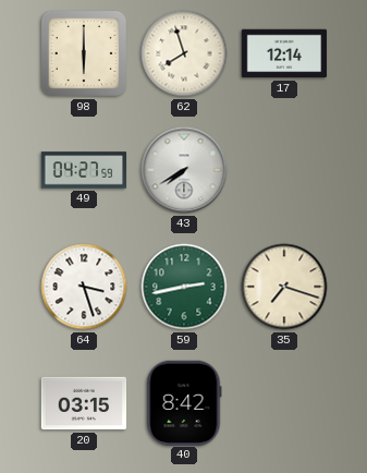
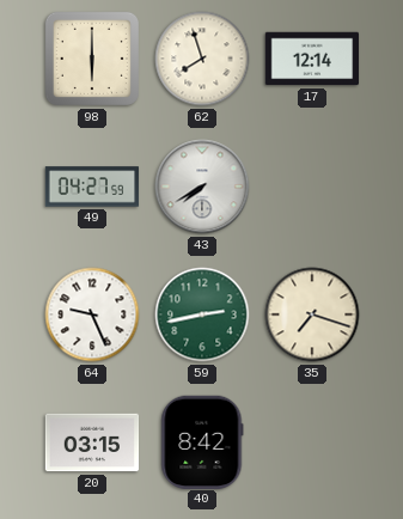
64: 3:27 -> 9:26 (92, 315)
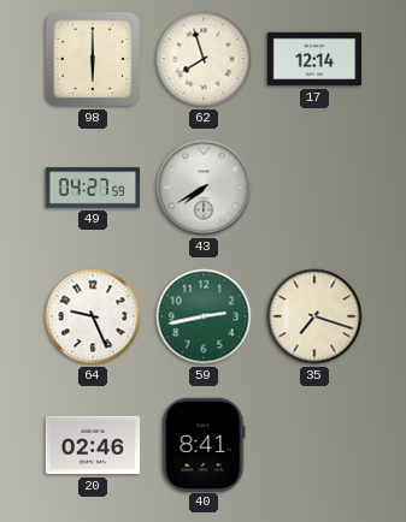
20: 03:15 -> 02:46 (93, 445)
40: 8:42 -> 8:41 (204, 444)
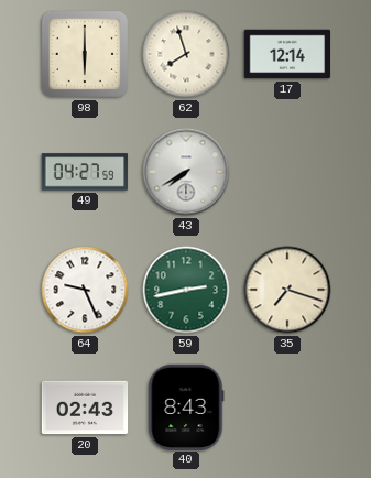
20: 02:46 -> 02:43 (85, 408)
40: 8:41 -> 8:43 (186, 406)
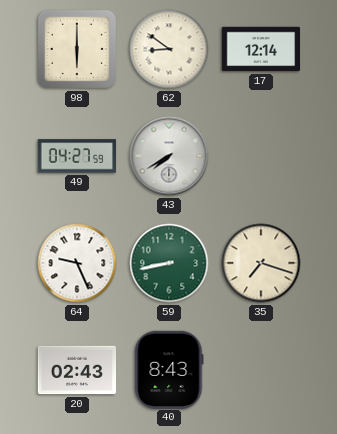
62: 7:57 -> 8:51 (169, 49)
59: 2:43 -> 8:43 (169, 263)
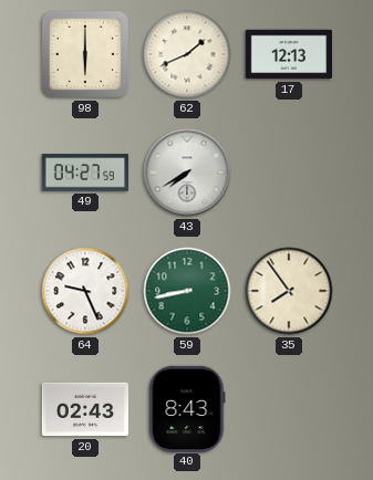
62: 8:51 -> 1:41 (187, 54)
17: 12:14 -> 12:13 (289, 54)
35: 7:18 -> 7:54 (289, 291)
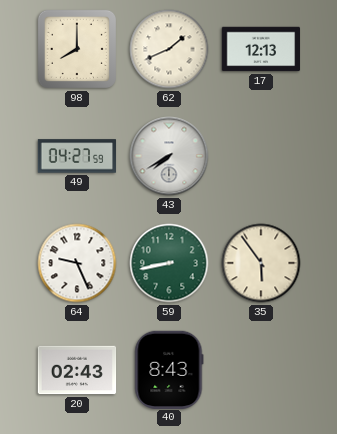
98: 6:00 -> 8:00 (77, 49)
35: 7:54 -> 5:54 (261, 263)
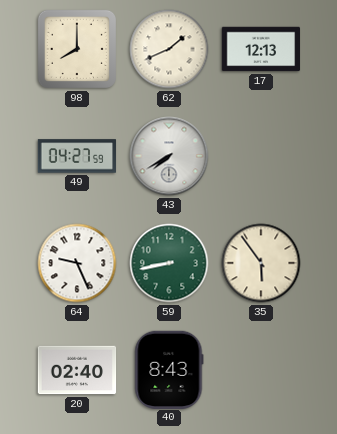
20: 02:43 -> 02:40 (77, 370)
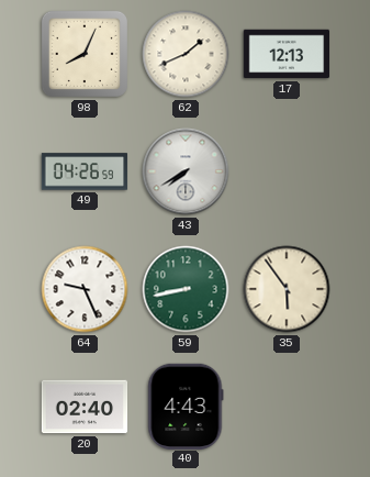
98: 8:00 -> 8:04 (85, 54)
49: 04:27 -> 04:26 (85, 171)
40: 8:43 -> 4:43 (186, 406)
